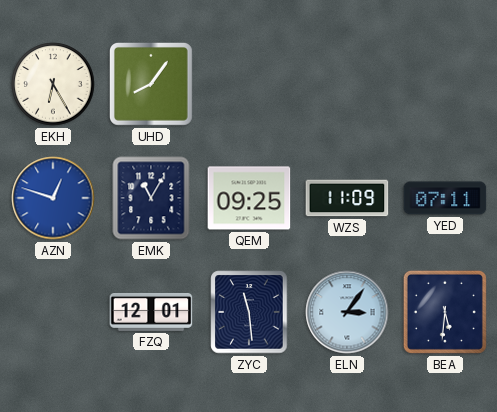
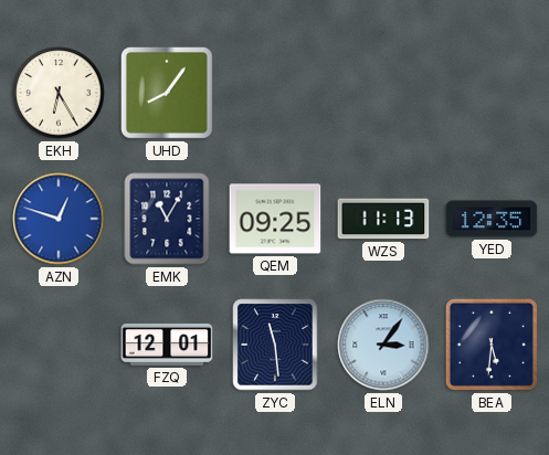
WZS: 11:09 -> 11:13 (383, 219)
YED: 07:11 -> 12:35 (492, 219)
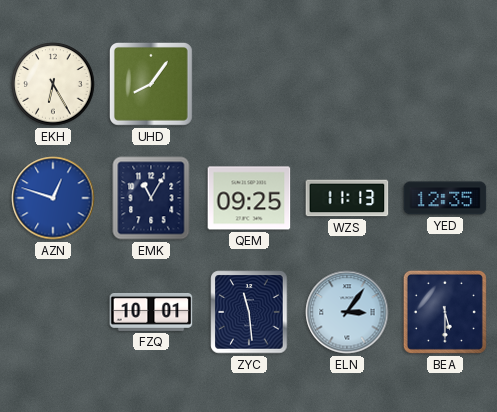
FZQ: 12:01 -> 10:01 (151, 312)
BEA: 5:31 -> 5:30 (445, 312)
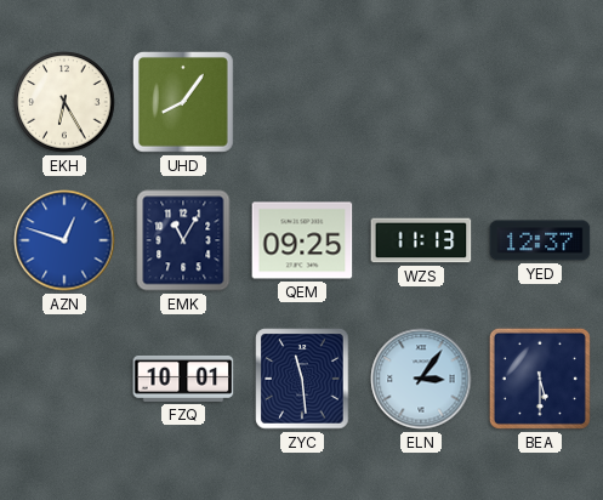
YED: 12:35 -> 12:37 (540, 240)
